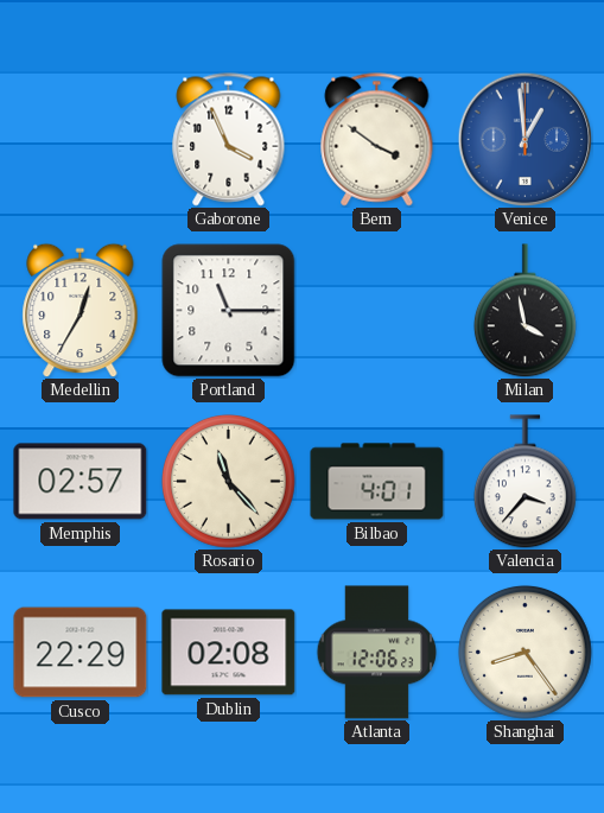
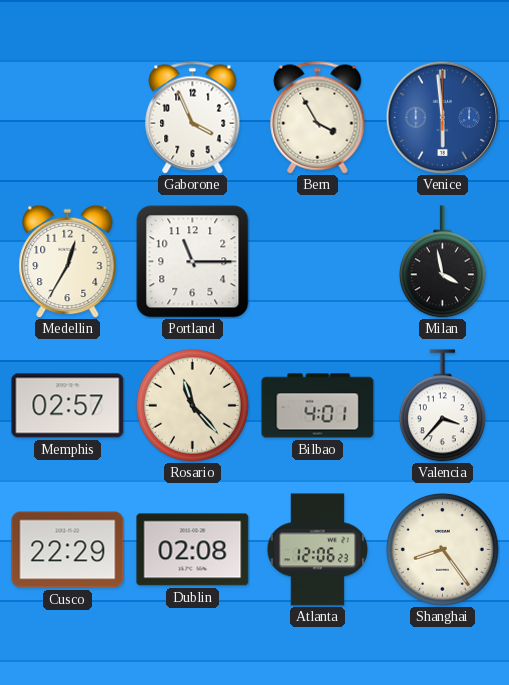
Bern: 3:51 -> 3:55 (318, 118)
Venice: 12:59 -> 5:59 (442, 117)
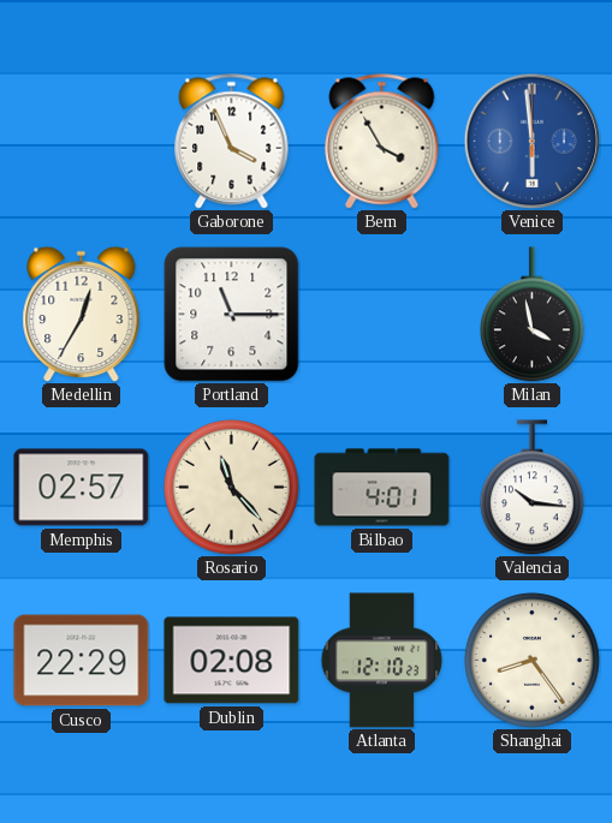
Valencia: 3:37 -> 10:16 (531, 488)
Atlanta: 12:06 -> 12:10 (382, 661)
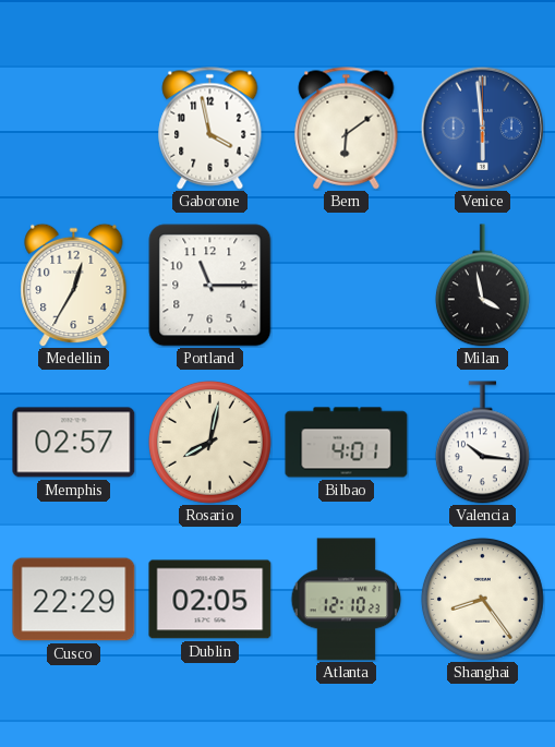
Gaborone: 3:56 -> 3:58 (210, 129)
Bern: 3:55 -> 6:09 (347, 129)
Rosario: 11:23 -> 8:02 (209, 442)
Dublin: 02:08 -> 02:05 (210, 600)
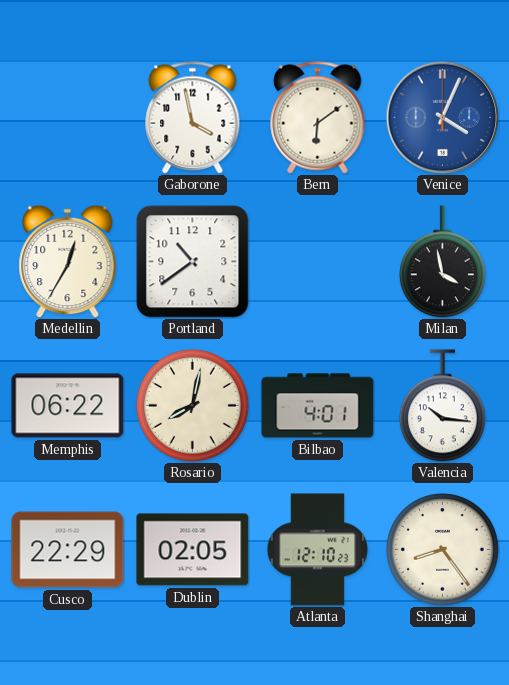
Venice: 5:59 -> 4:04 (442, 117)
Portland: 11:15 -> 10:39 (193, 262)
Memphis: 02:57 -> 06:22 (68, 406)
